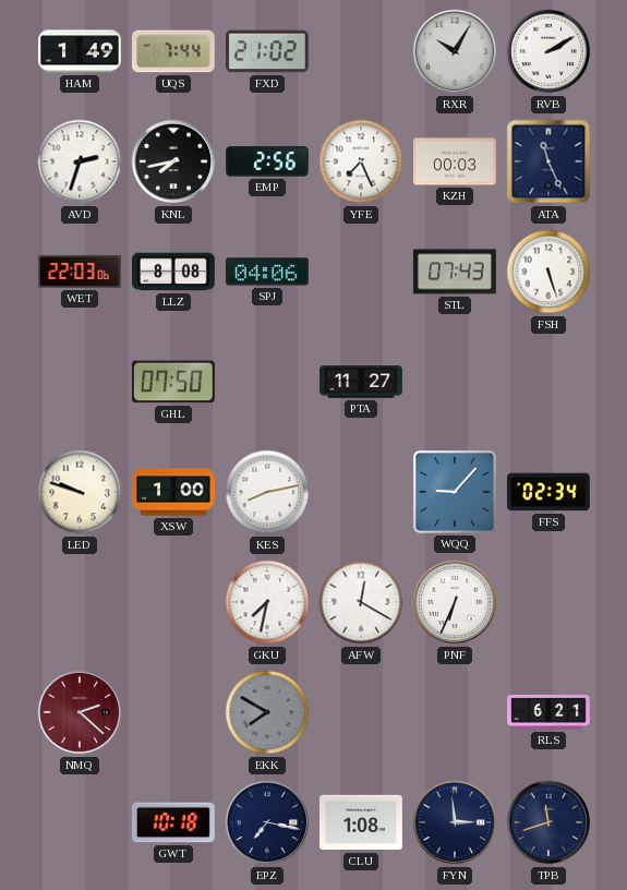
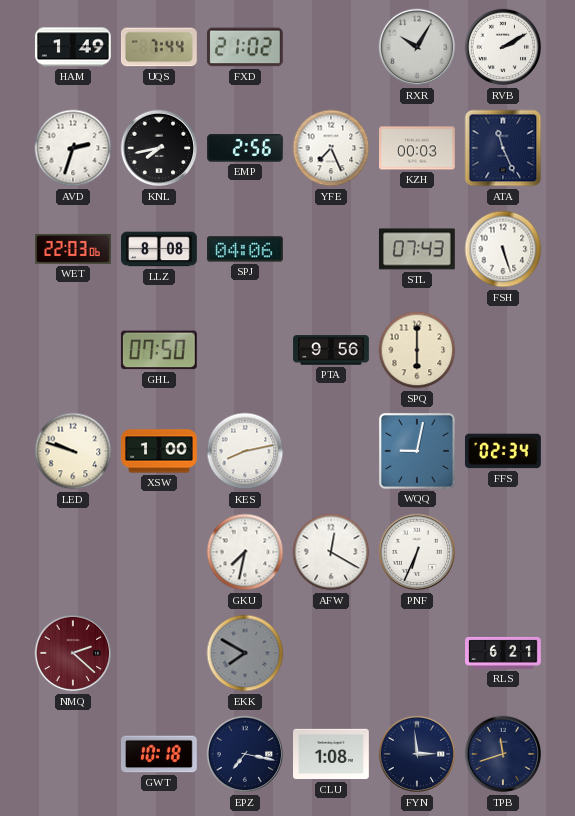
PTA: 11:27 -> 9:56 (331, 350)
SPQ: none -> 6:00 (417, 350)
WQQ: 9:07 -> 9:02 (417, 451)
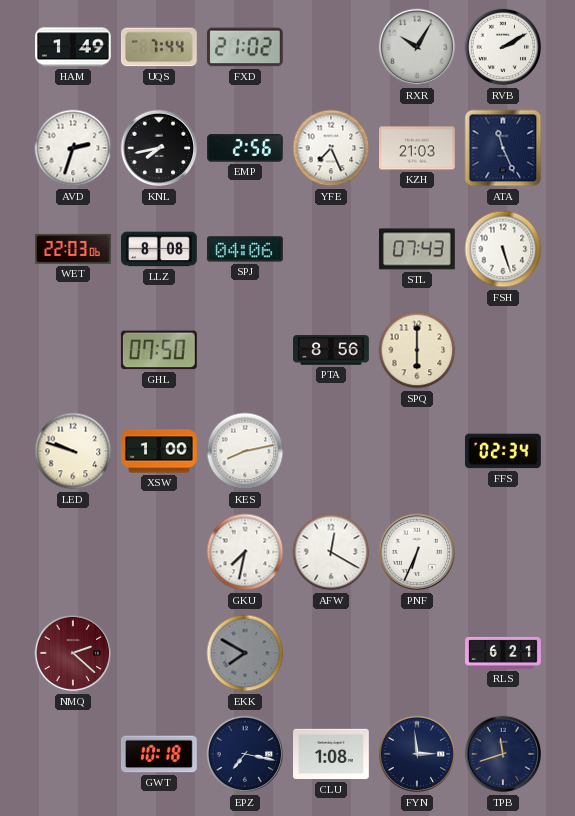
KZH: 00:03 -> 21:03 (418, 148)
PTA: 9:56 -> 8:56 (331, 350)
WQQ: 9:02 -> none (417, 451)
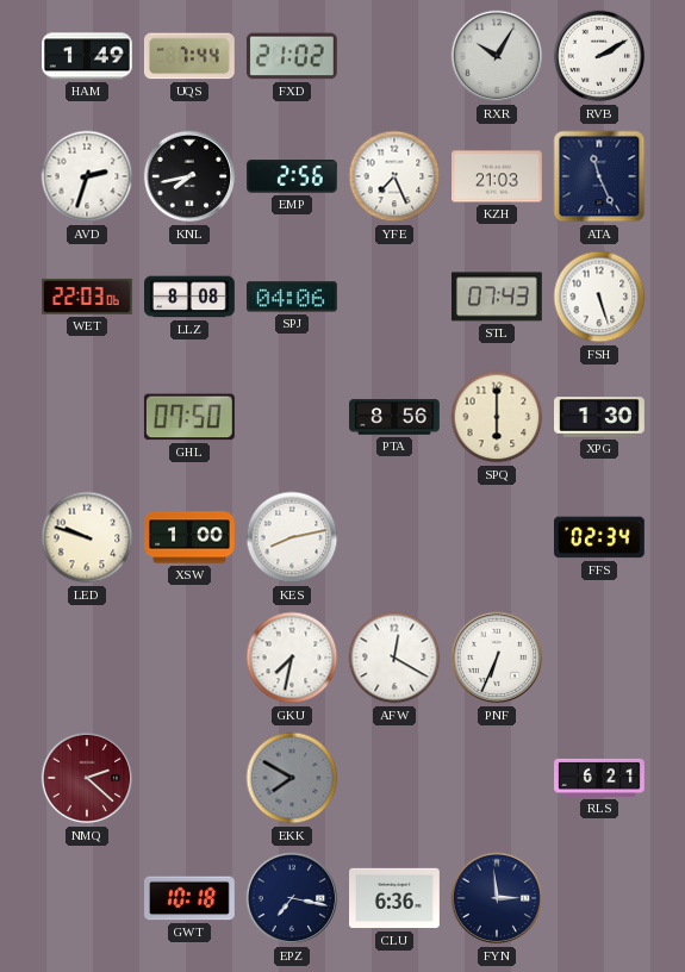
XPG: none -> 1:30 (600, 417)
CLU: 1:08 -> 6:36 (396, 898)
TPB: 11:42 -> none (503, 754)
